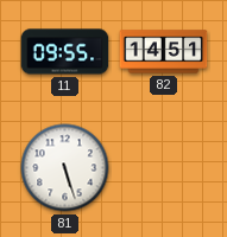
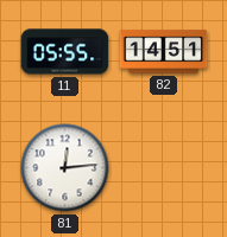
11: 09:55 -> 05:55 (65, 52)
81: 5:27 -> 12:14 (65, 168)
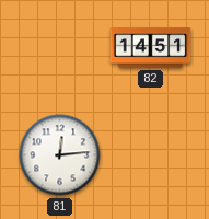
11: 05:55 -> none (65, 52)
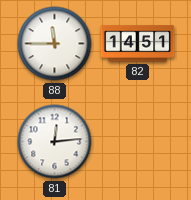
88: none -> 11:45 (55, 44)
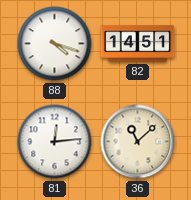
88: 11:45 -> 4:18 (55, 44)
36: none -> 11:08 (138, 142)
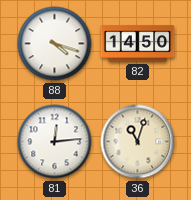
82: 14:51 -> 14:50 (138, 44)
36: 11:08 -> 11:03 (138, 142)
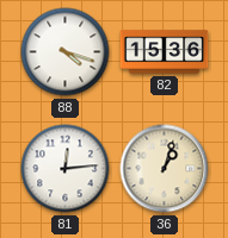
82: 14:50 -> 15:36 (165, 52)
36: 11:03 -> 1:03 (165, 169)
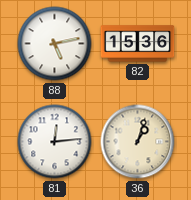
88: 4:18 -> 5:13 (55, 44)
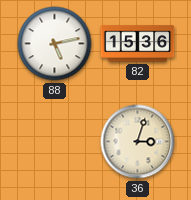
81: 12:14 -> none (55, 142)
36: 1:03 -> 3:03 (138, 142)
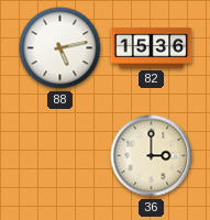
36: 3:03 -> 3:00 (152, 156)
